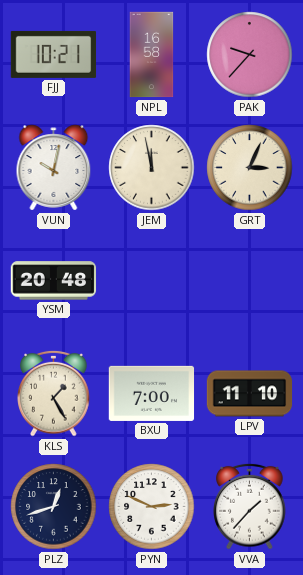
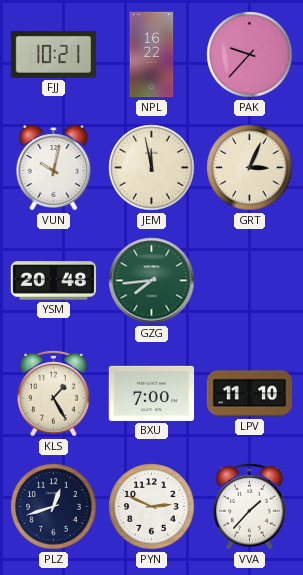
NPL: 16:58 -> 16:22 (152, 55)
GZG: none -> 7:44 (152, 281)
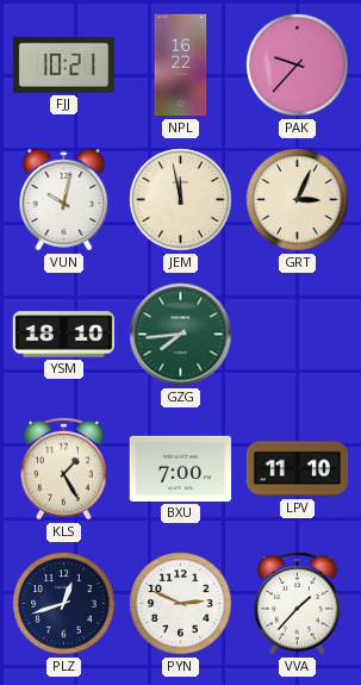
YSM: 20:48 -> 18:10 (64, 335)
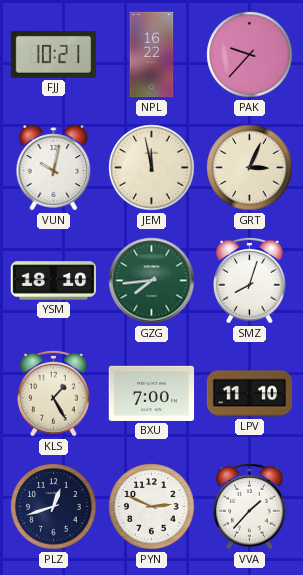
SMZ: none -> 8:03 (250, 280)
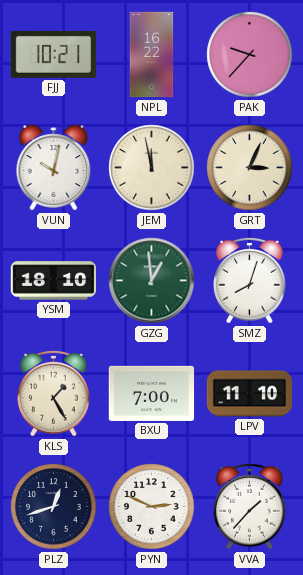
GZG: 7:44 -> 12:59 (152, 281)
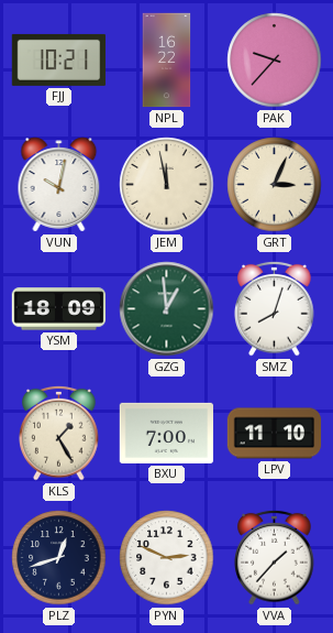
YSM: 18:10 -> 18:09 (59, 309)
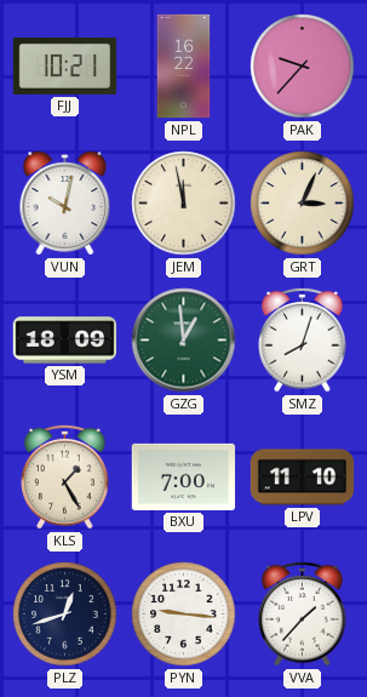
PYN: 2:49 -> 9:16 (184, 615)
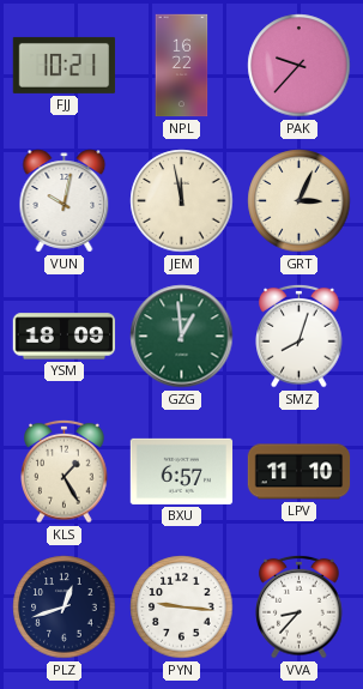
BXU: 7:00 -> 6:57 (182, 471)
VVA: 1:37 -> 8:37 (300, 606)
